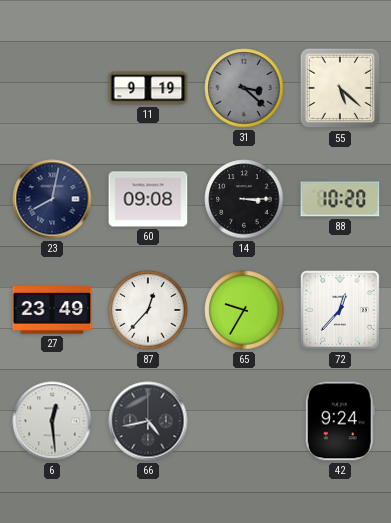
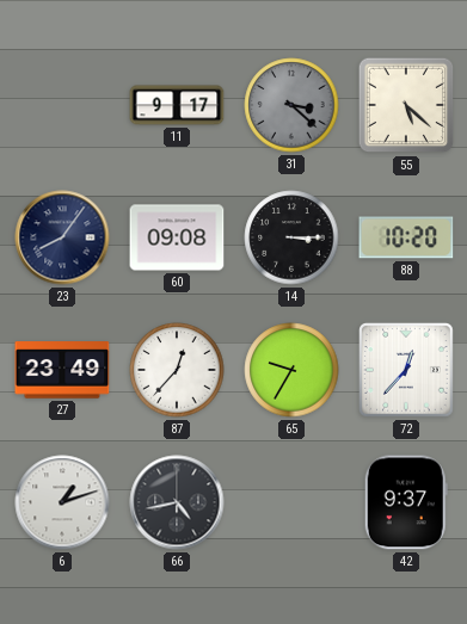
11: 9:19 -> 9:17 (177, 105)
23: 8:02 -> 8:06 (62, 237)
6: 12:29 -> 1:12 (62, 502)
42: 9:24 -> 9:37 (406, 502)
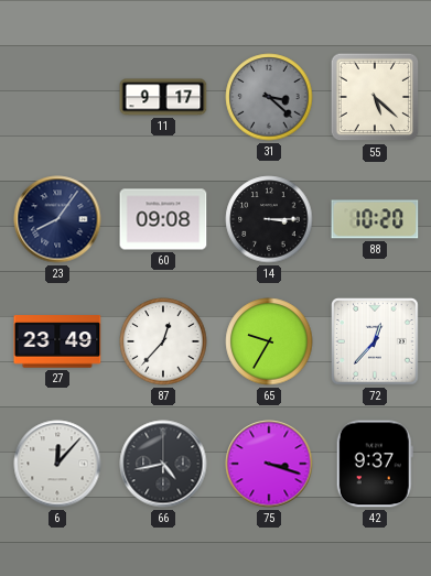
6: 1:12 -> 12:07 (57, 464)
75: none -> 3:18 (269, 464)
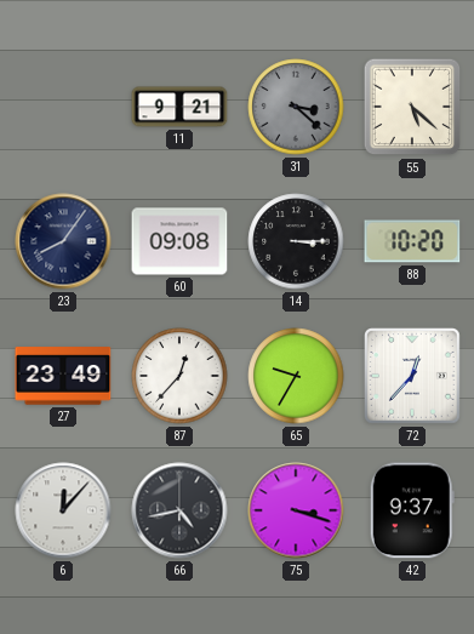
11: 9:17 -> 9:21 (179, 107)
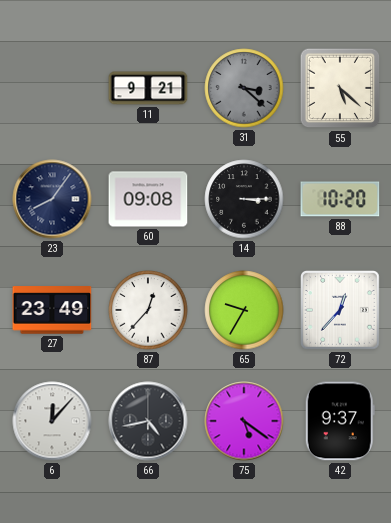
75: 3:18 -> 5:21 (244, 421)
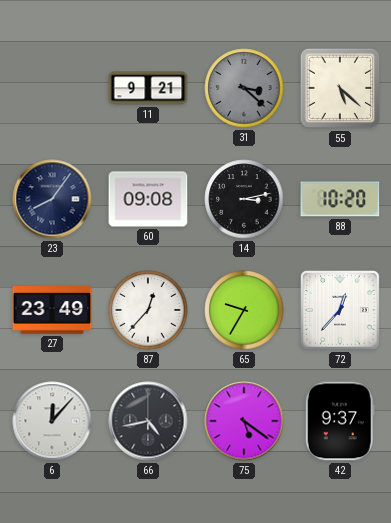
14: 3:15 -> 3:13 (244, 199)
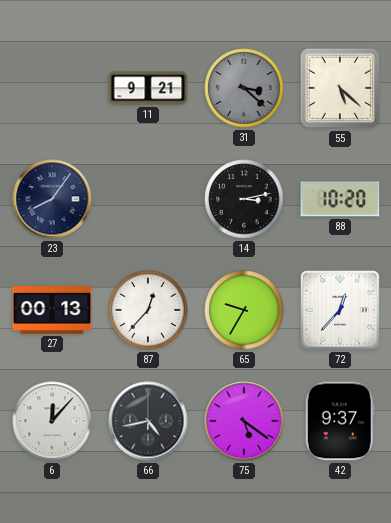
60: 09:08 -> none (148, 199)
27: 23:49 -> 00:13 (52, 310)
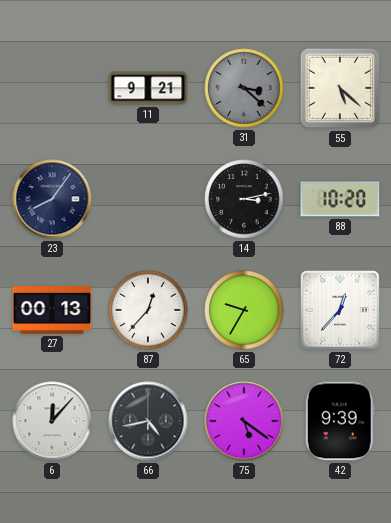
42: 9:37 -> 9:39 (340, 421)
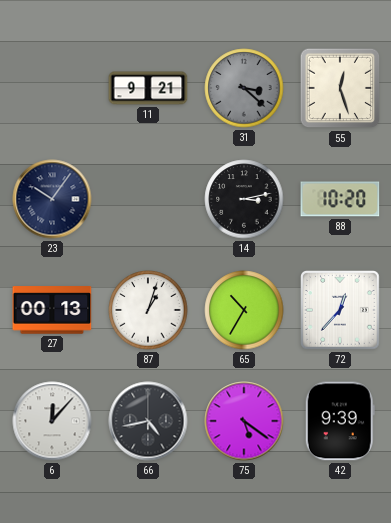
55: 5:22 -> 12:27 (340, 88)
23: 8:06 -> 10:06 (52, 199)
87: 12:37 -> 1:03 (148, 310)
65: 9:35 -> 10:35 (244, 310)
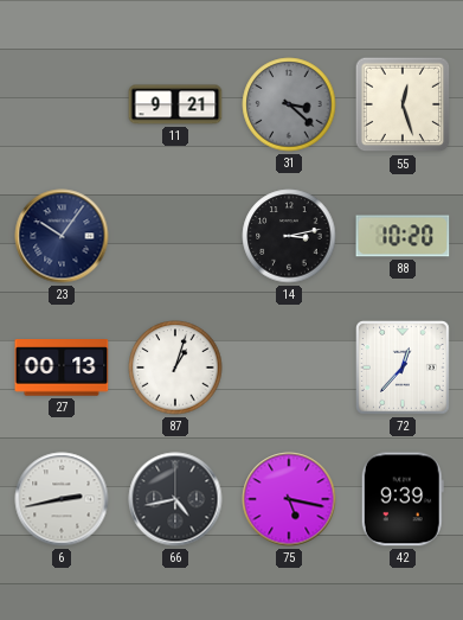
65: 10:35 -> none (244, 310)
6: 12:07 -> 2:43 (62, 499)
75: 5:21 -> 5:17 (289, 499)
